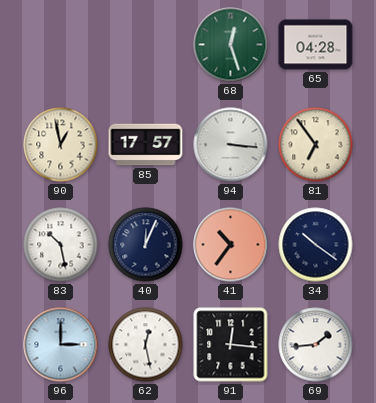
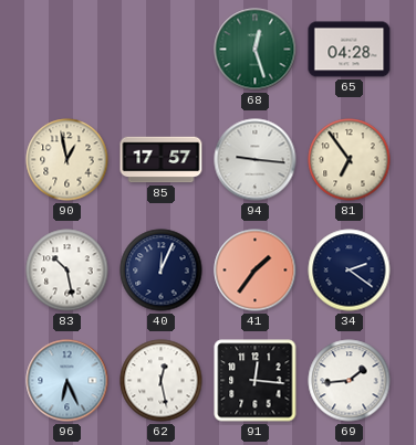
94: 3:16 -> 9:16 (256, 160)
41: 10:36 -> 1:36 (256, 271)
34: 10:21 -> 2:21 (350, 271)
96: 3:00 -> 6:26 (67, 381)
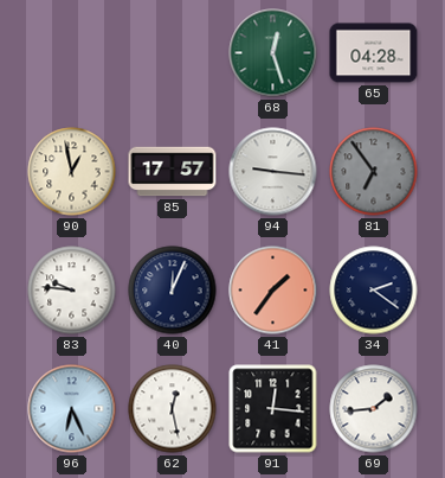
81 dial: cream -> grey (374, 172)
83: 10:28 -> 9:46 (72, 291)
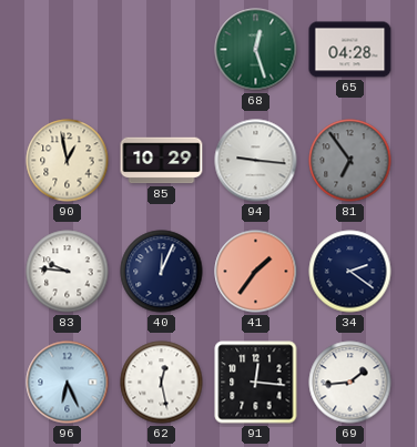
85: 17:57 -> 10:29 (162, 161)
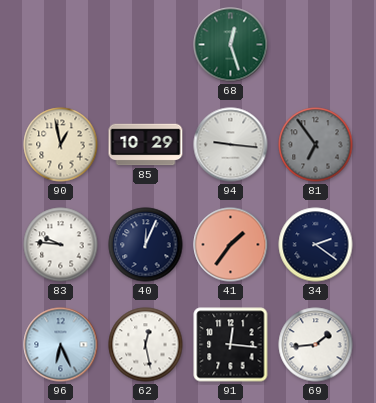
65: 04:28 -> none (350, 50)
